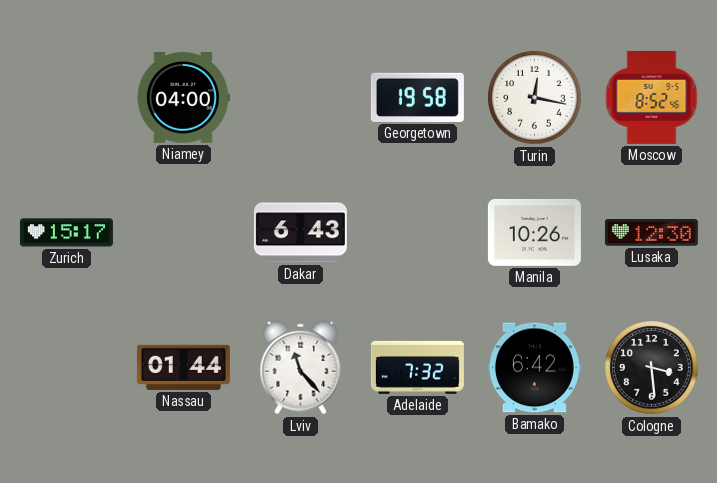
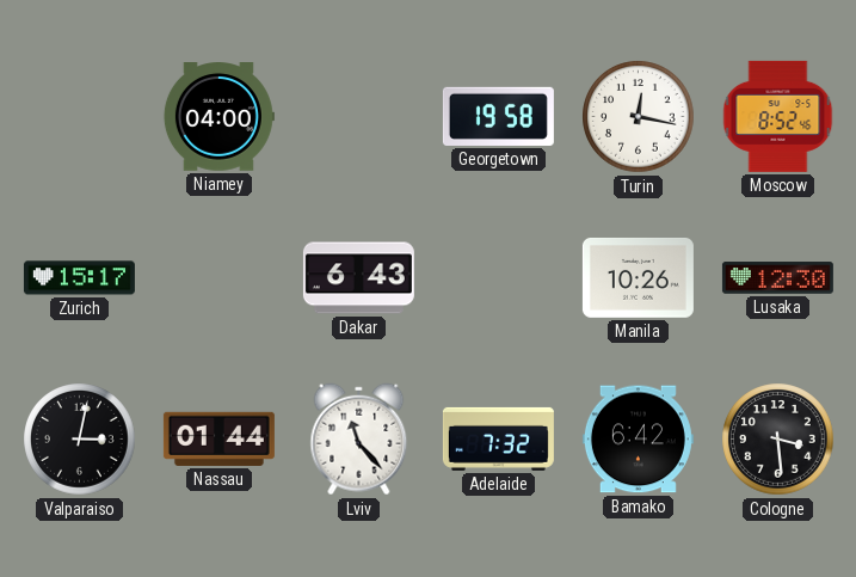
Valparaiso: none -> 3:02 (80, 440)
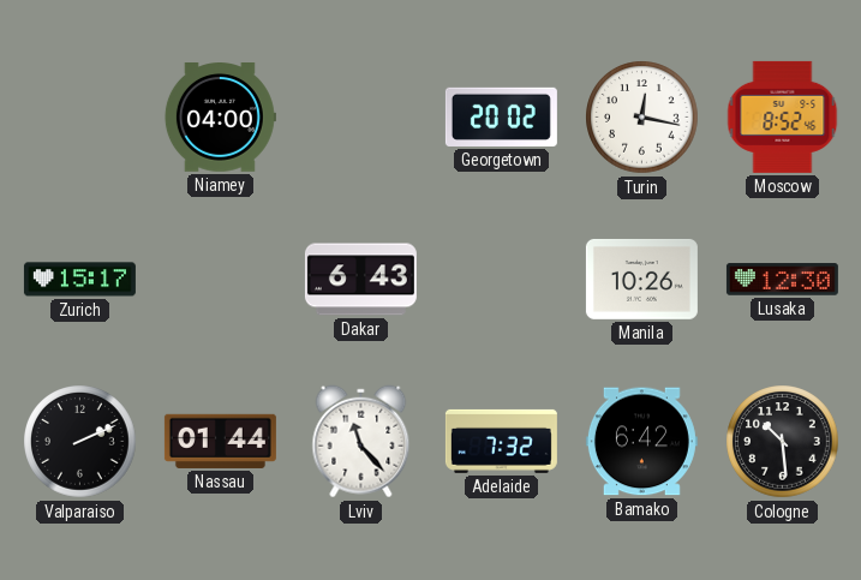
Georgetown: 19:58 -> 20:02 (501, 116)
Valparaiso: 3:02 -> 2:11 (80, 442)
Cologne: 3:29 -> 10:29 (783, 442)
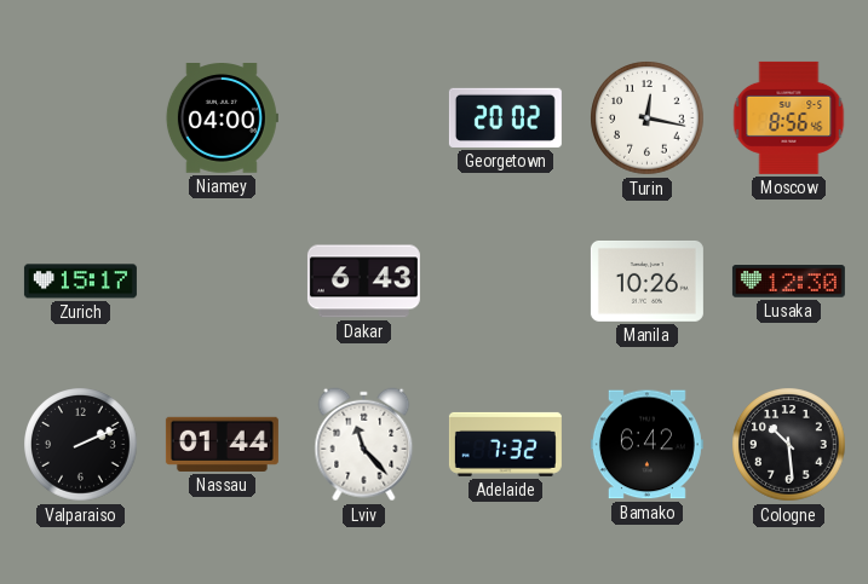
Moscow: 8:52 -> 8:56 (789, 117)
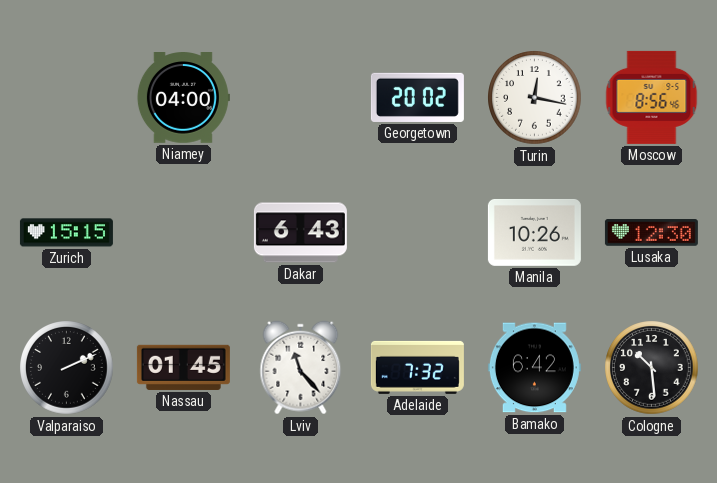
Zurich: 15:17 -> 15:15 (66, 233)
Nassau: 01:44 -> 01:45 (183, 367)
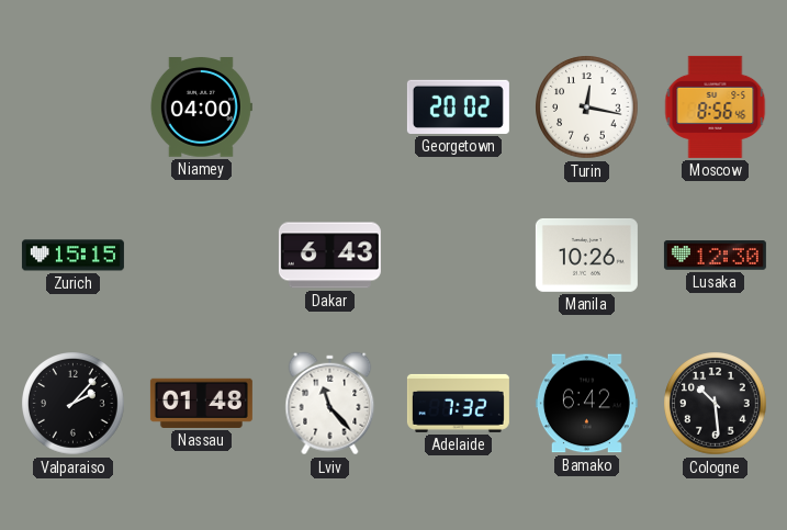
Valparaiso: 2:11 -> 2:07 (74, 404)
Nassau: 01:45 -> 01:48 (201, 403)
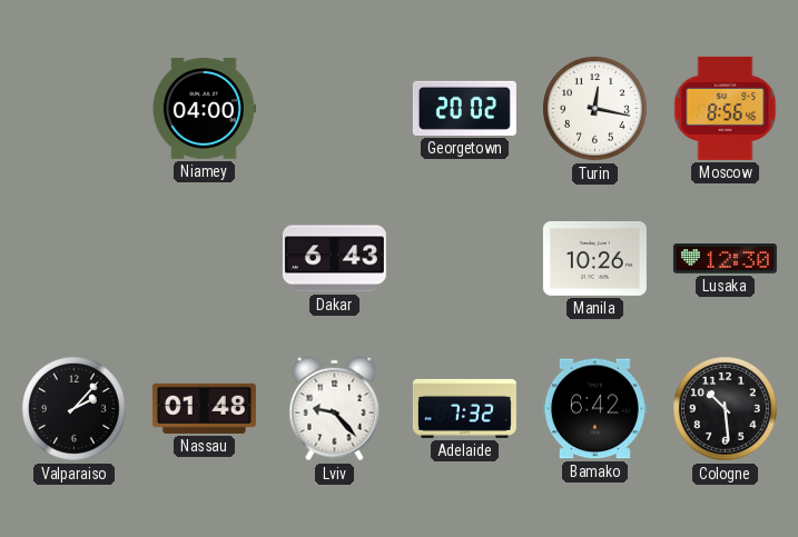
Zurich: 15:15 -> none (72, 256)
Lviv: 11:23 -> 9:23 (335, 409)
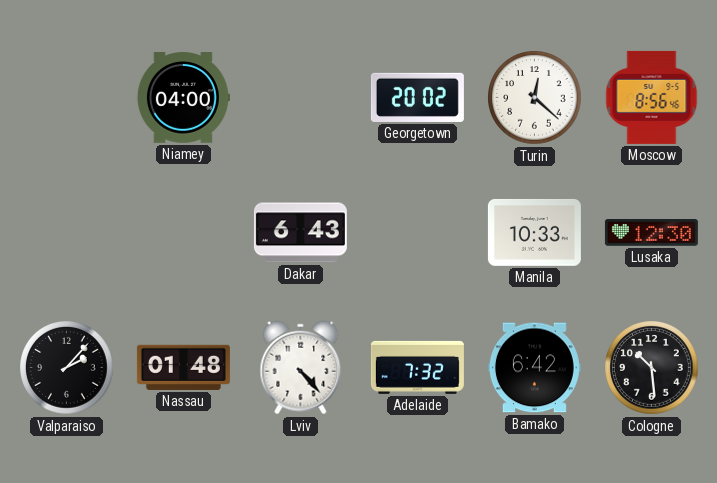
Turin: 12:17 -> 12:22 (535, 98)
Manila: 10:26 -> 10:33 (534, 232)
Lviv: 9:23 -> 4:23 (301, 368)
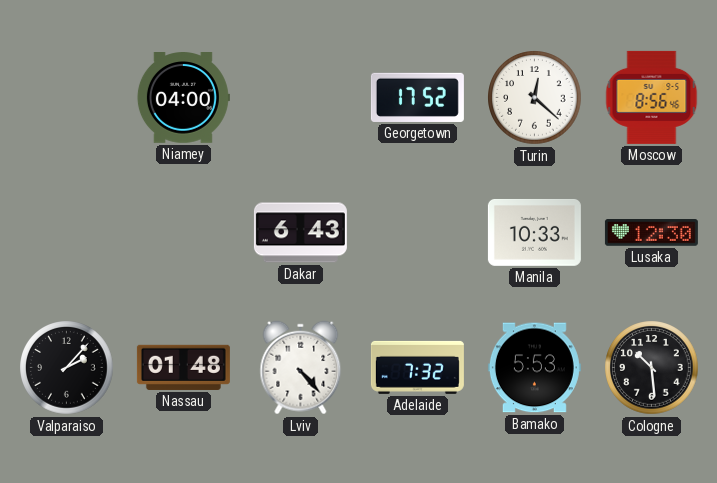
Georgetown: 20:02 -> 17:52 (417, 97)
Bamako: 6:42 -> 5:53 (534, 368)
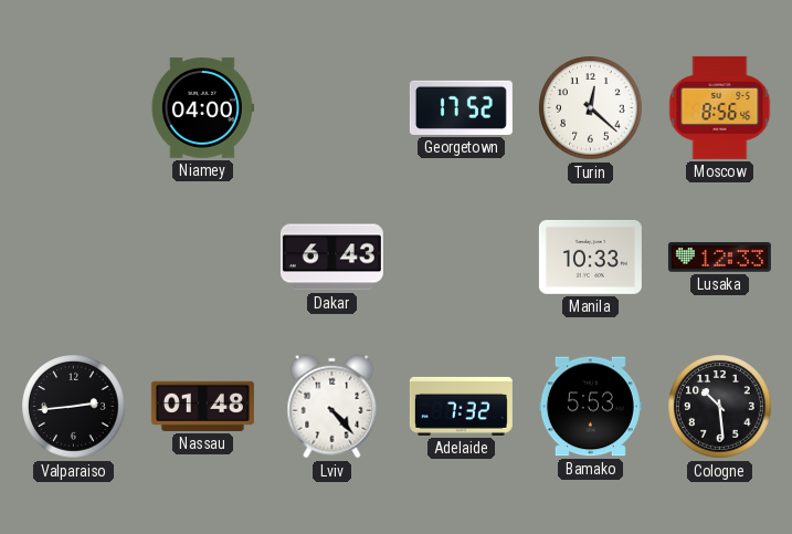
Lusaka: 12:30 -> 12:33 (719, 258)
Valparaiso: 2:07 -> 2:44 (74, 407)
